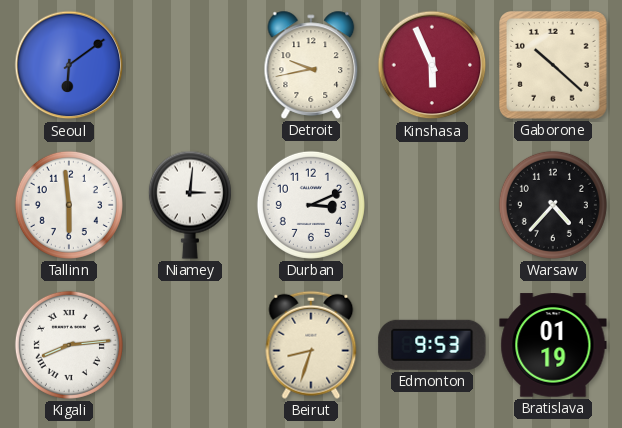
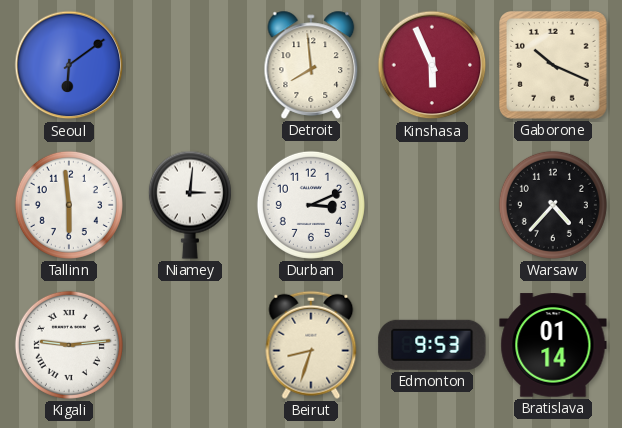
Detroit: 9:43 -> 7:59 (311, 65)
Gaborone: 10:22 -> 10:19 (554, 66)
Kigali: 8:14 -> 9:14 (69, 345)
Bratislava: 01:19 -> 01:14 (553, 345)
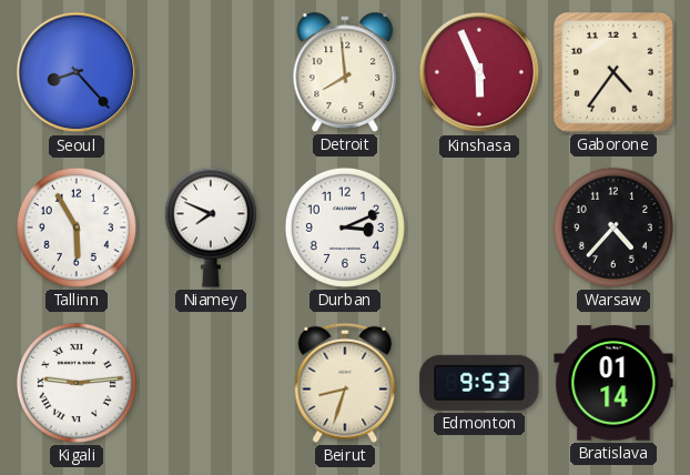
Seoul: 6:09 -> 8:23 (77, 72)
Gaborone: 10:19 -> 4:36 (615, 73)
Tallinn: 5:59 -> 5:55 (77, 228)
Niamey: 3:01 -> 7:49 (211, 228)
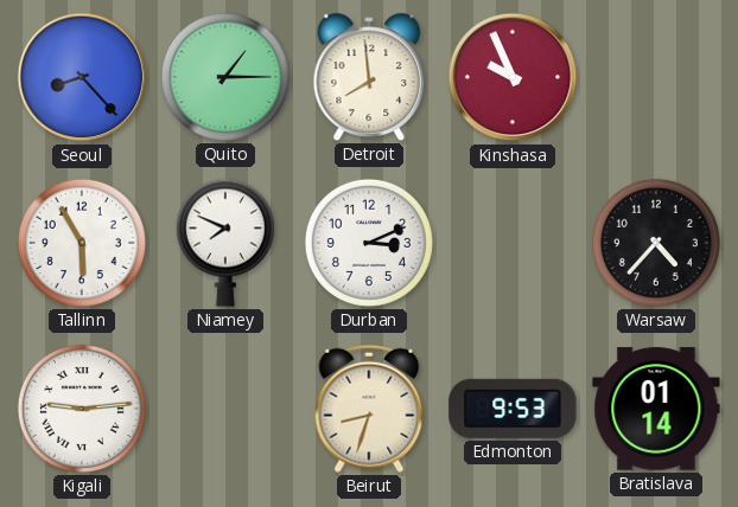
Quito: none -> 1:15 (225, 77)
Kinshasa: 5:56 -> 9:56 (513, 77)
Gaborone: 4:36 -> none (615, 73)
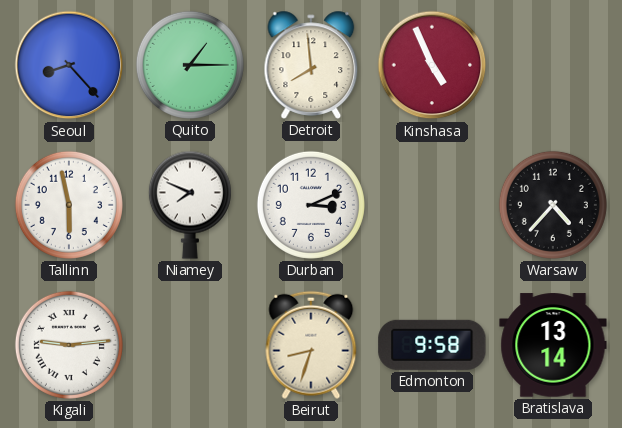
Kinshasa: 9:56 -> 4:56 (432, 65)
Tallinn: 5:55 -> 5:58 (69, 205)
Edmonton: 9:53 -> 9:58 (432, 345)
Bratislava: 01:14 -> 13:14 (553, 345)
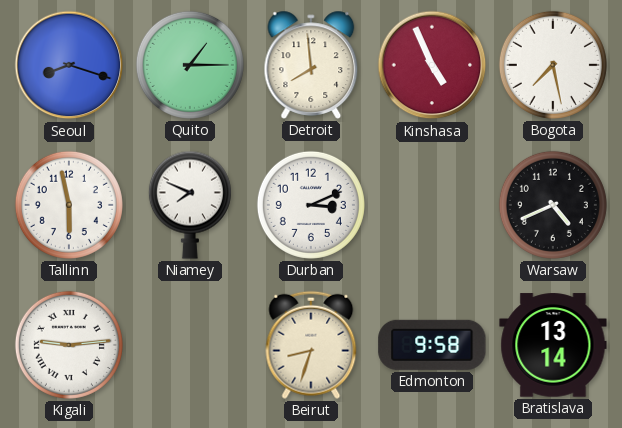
Seoul: 8:23 -> 8:18 (69, 65)
Bogota: none -> 7:28 (553, 65)
Warsaw: 4:37 -> 4:41 (553, 205)
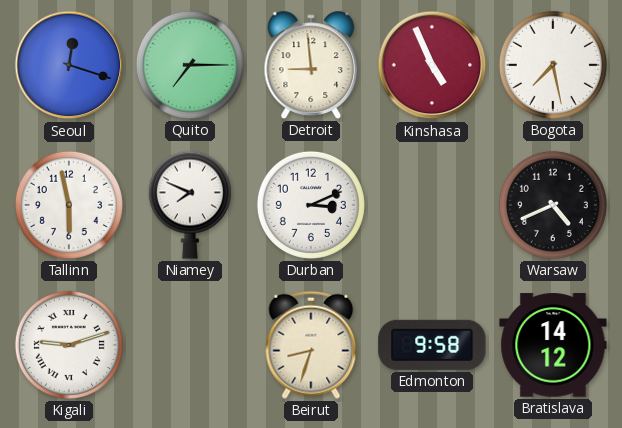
Seoul: 8:18 -> 12:18 (69, 65)
Quito: 1:15 -> 7:15 (190, 65)
Detroit: 7:59 -> 8:59 (311, 65)
Kigali: 9:14 -> 9:12 (69, 345)
Bratislava: 13:14 -> 14:12 (553, 345)
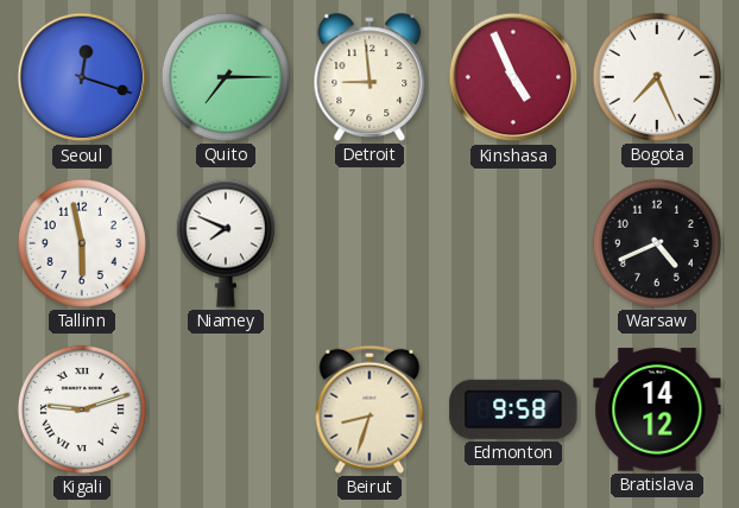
Bogota: 7:28 -> 7:26 (657, 77)
Durban: 3:11 -> none (311, 205)
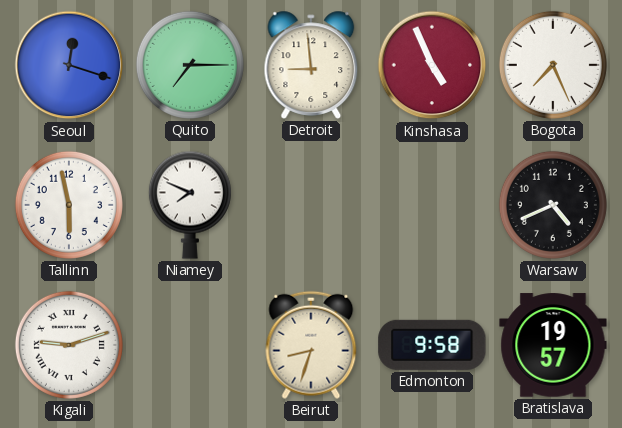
Bratislava: 14:12 -> 19:57 (553, 345)
